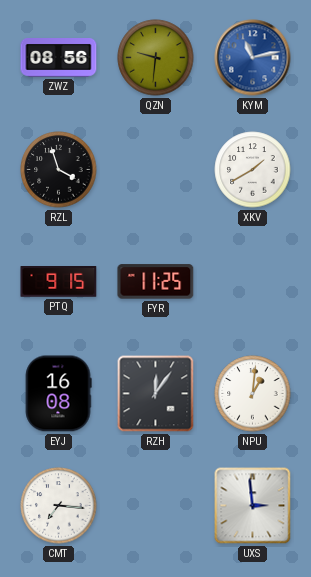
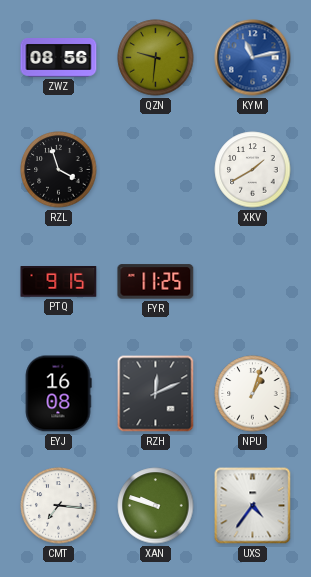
RZH: 12:06 -> 12:11 (156, 394)
NPU: 1:01 -> 1:03 (253, 394)
XAN: none -> 9:48 (156, 506)
UXS: 2:59 -> 4:36 (253, 506)
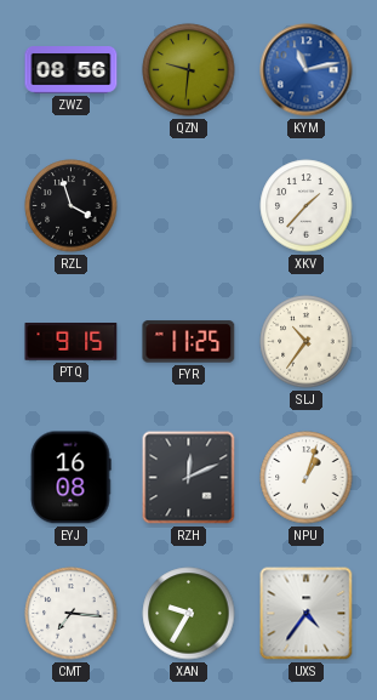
XKV: 1:40 -> 1:37 (307, 206)
SLJ: none -> 10:36 (307, 342)
XAN: 9:48 -> 9:35 (189, 614)
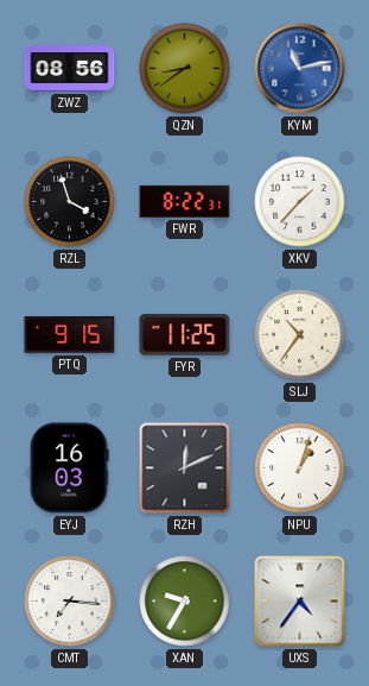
QZN: 9:31 -> 8:39 (185, 69)
FWR: none -> 8:22 (185, 201)
EYJ: 16:08 -> 16:03 (69, 468)
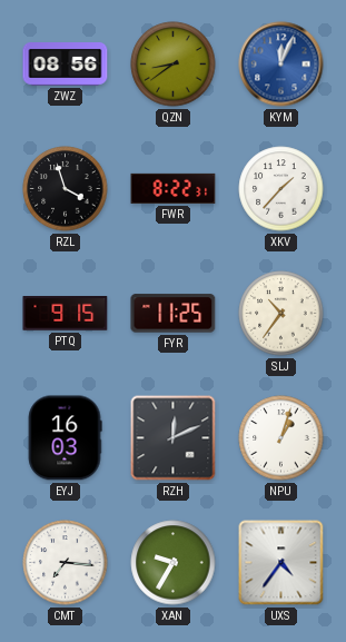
KYM: 11:13 -> 12:04 (281, 65)
